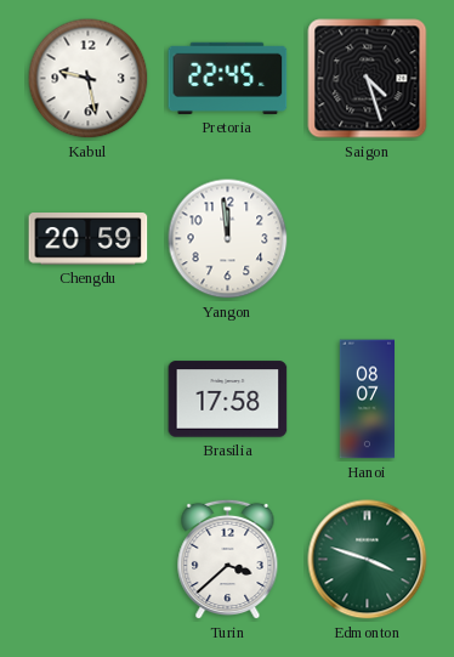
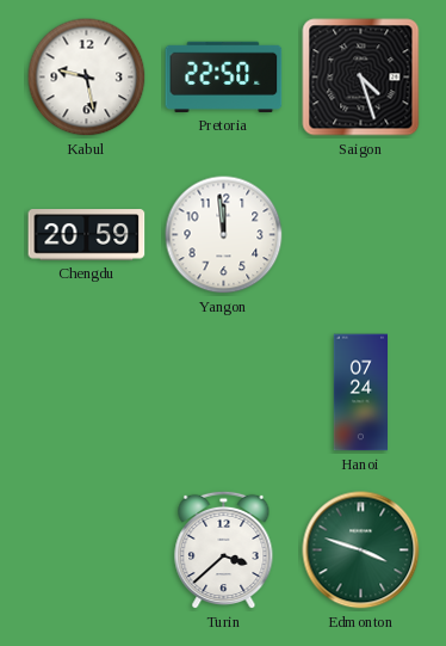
Pretoria: 22:45 -> 22:50 (224, 76)
Brasilia: 17:58 -> none (228, 400)
Hanoi: 08:07 -> 07:24 (360, 393)
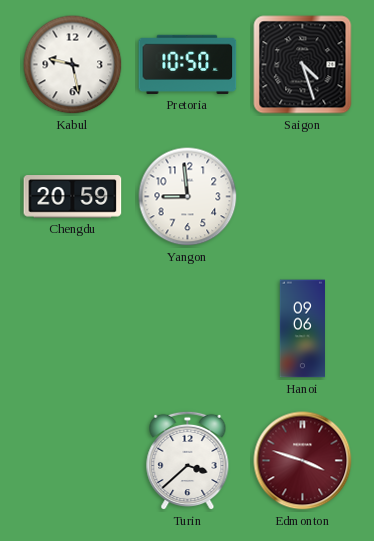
Pretoria: 22:50 -> 10:50 (188, 64)
Yangon: 11:59 -> 8:59 (188, 197)
Hanoi: 07:24 -> 09:06 (302, 329)
Edmonton dial: green -> burgundy (303, 461)
